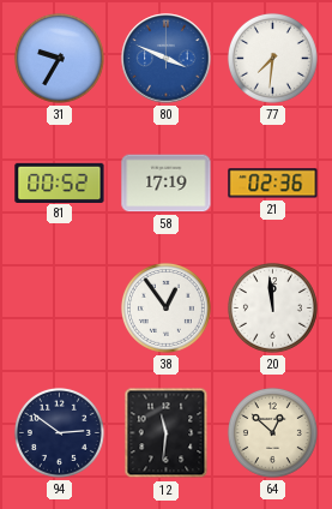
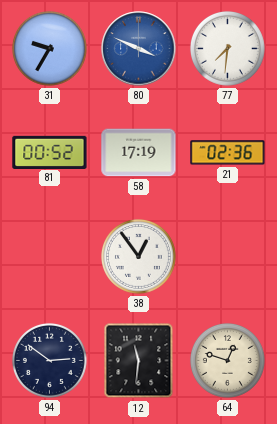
20: 11:59 -> none (272, 307)
64: 12:52 -> 12:48 (227, 360)
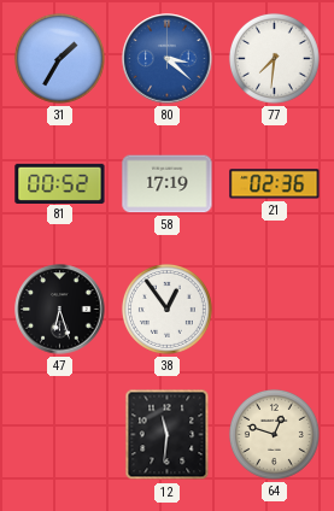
31: 9:35 -> 1:35 (59, 58)
80: 3:49 -> 3:22 (168, 59)
47: none -> 6:27 (60, 310)
94: 2:51 -> none (49, 360)
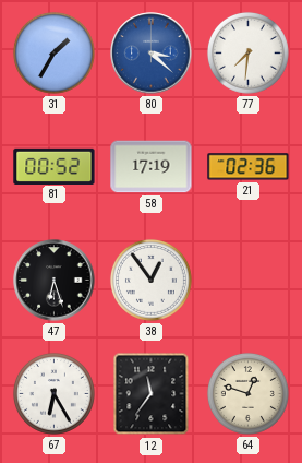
67: none -> 6:25 (53, 393)
12: 11:31 -> 11:36 (152, 394)
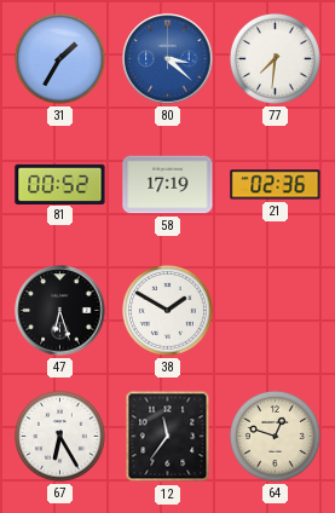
38: 12:54 -> 1:50 (167, 310)
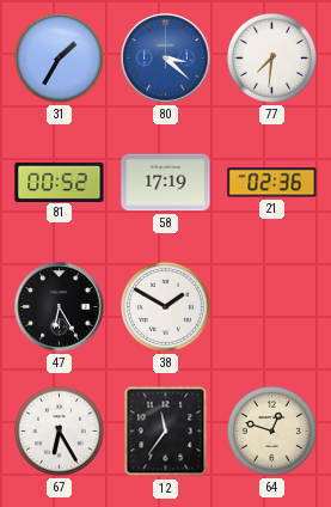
47: 6:27 -> 6:25 (60, 307)
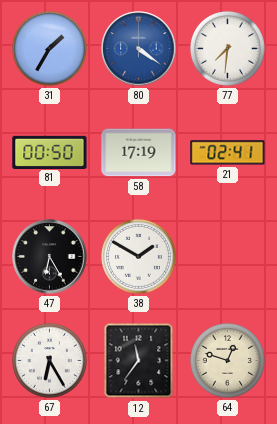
80: 3:22 -> 4:21 (139, 49)
81: 00:52 -> 00:50 (50, 152)
21: 02:36 -> 02:41 (228, 153)
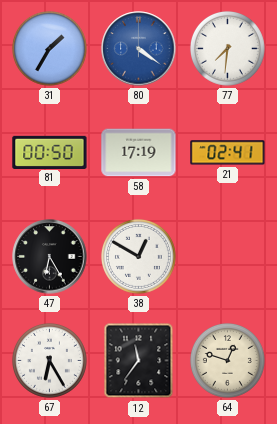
38: 1:50 -> 12:50 (138, 256)
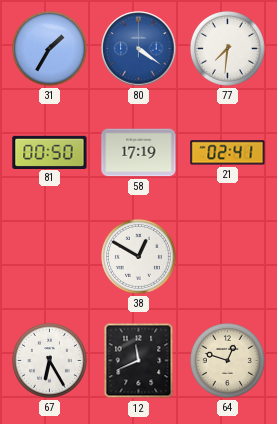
47: 6:25 -> none (50, 257)
12: 11:36 -> 11:41 (139, 361)
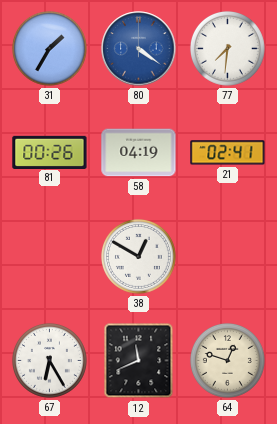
81: 00:50 -> 00:26 (50, 152)
58: 17:19 -> 04:19 (139, 153)
